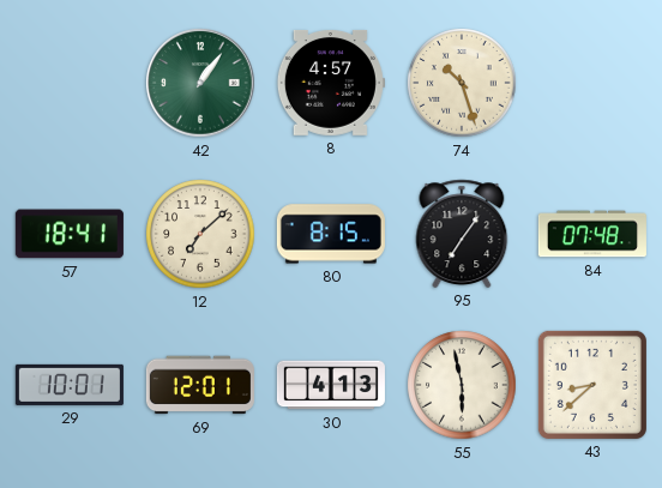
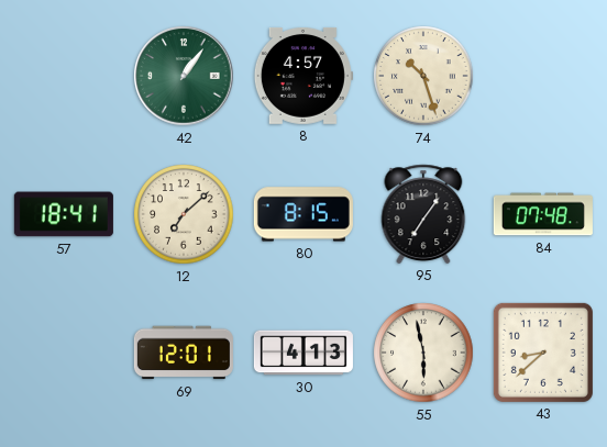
29: 10:01 -> none (70, 385)
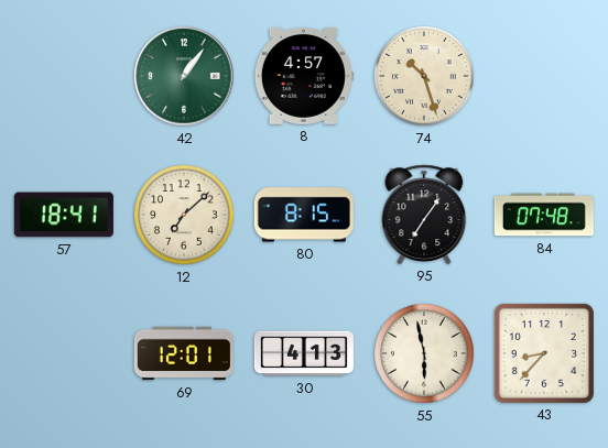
43: 8:38 -> 8:37 (544, 353)
